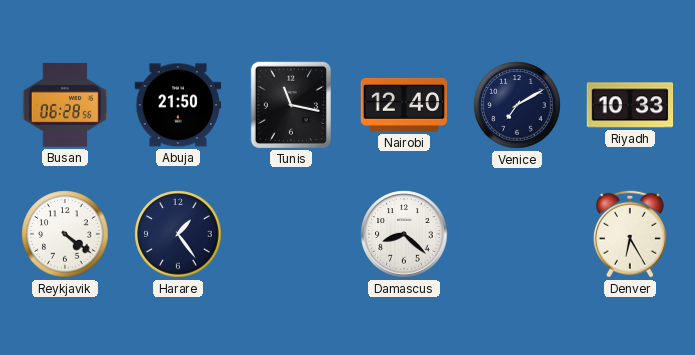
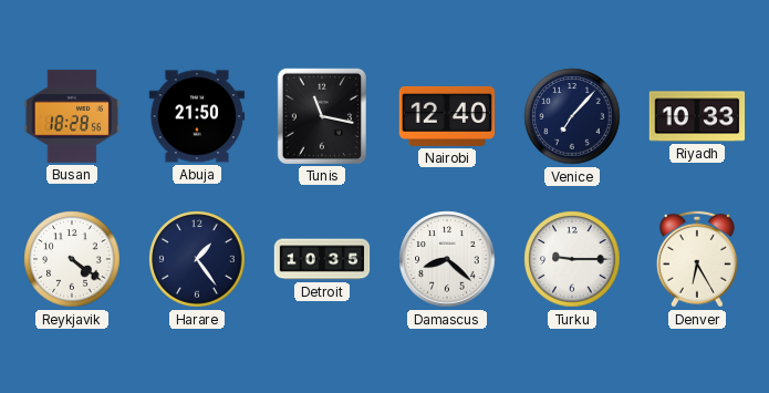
Busan: 06:28 -> 18:28 (72, 116)
Venice: 7:10 -> 7:07 (572, 116)
Detroit: none -> 10:35 (322, 259)
Turku: none -> 9:15 (572, 259)
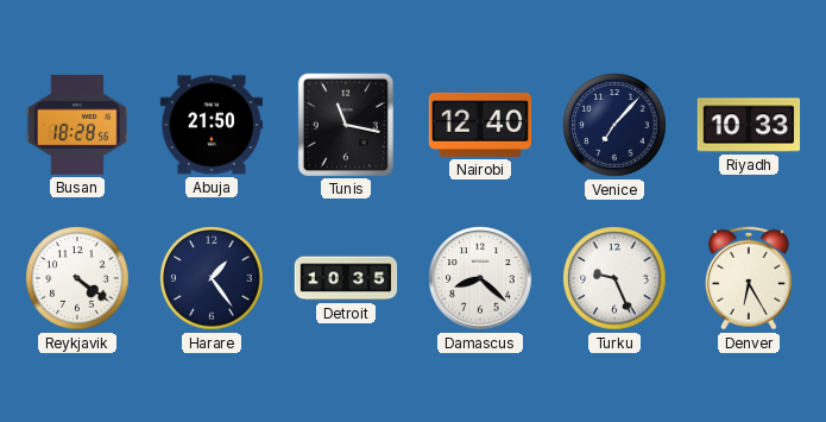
Turku: 9:15 -> 9:26 (614, 278)
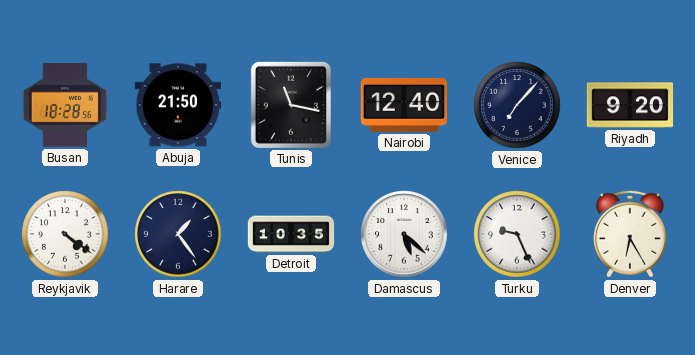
Riyadh: 10:33 -> 9:20 (630, 105)
Damascus: 8:22 -> 5:22 (404, 234)
